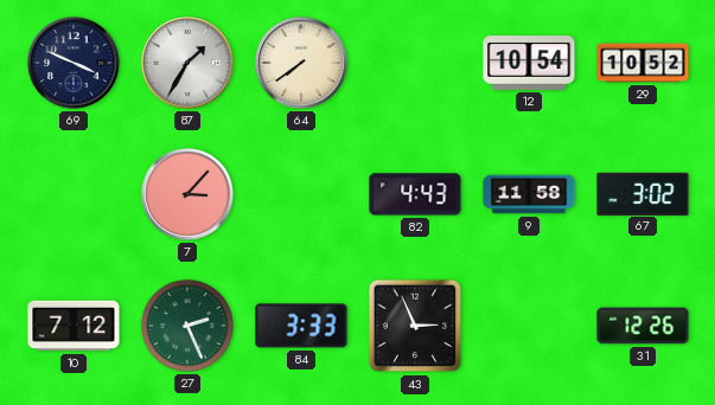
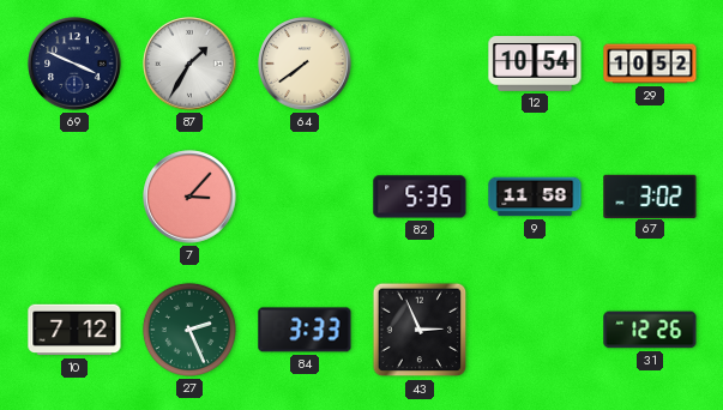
82: 4:43 -> 5:35 (420, 197)
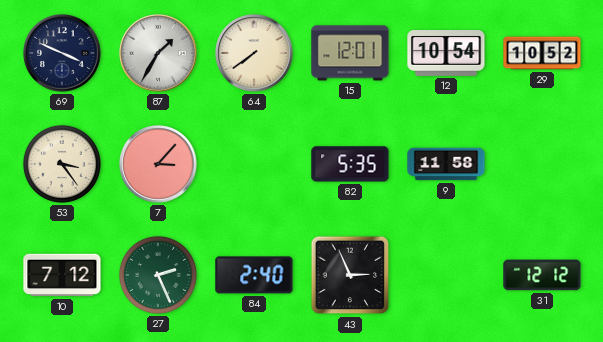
15: none -> 12:01 (350, 53)
53: none -> 3:24 (62, 164)
67: 3:02 -> none (650, 195)
84: 3:33 -> 2:40 (254, 275)
31: 12:26 -> 12:12 (542, 275)
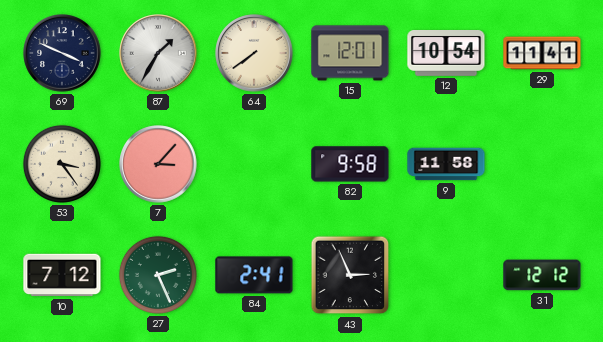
29: 10:52 -> 11:41 (542, 53)
82: 5:35 -> 9:58 (350, 164)
84: 2:40 -> 2:41 (254, 275)
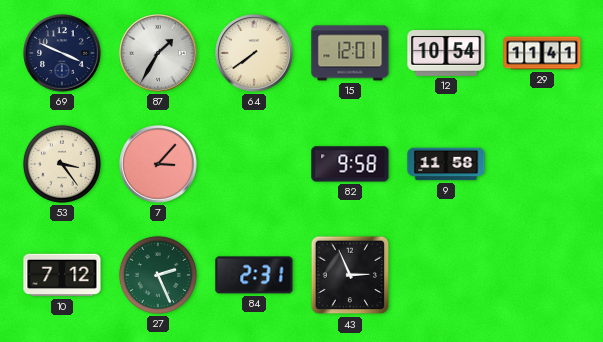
84: 2:41 -> 2:31 (254, 275)
31: 12:12 -> none (542, 275)
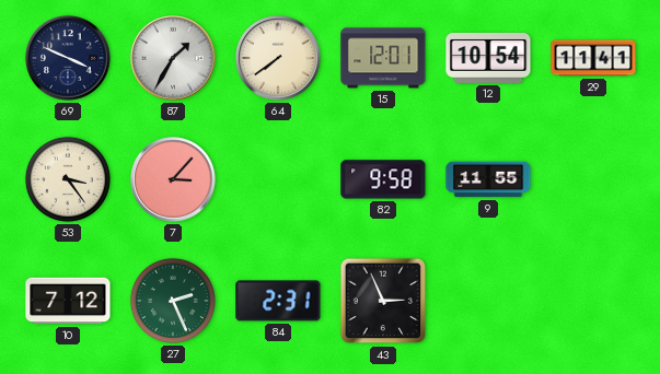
9: 11:58 -> 11:55 (488, 179)
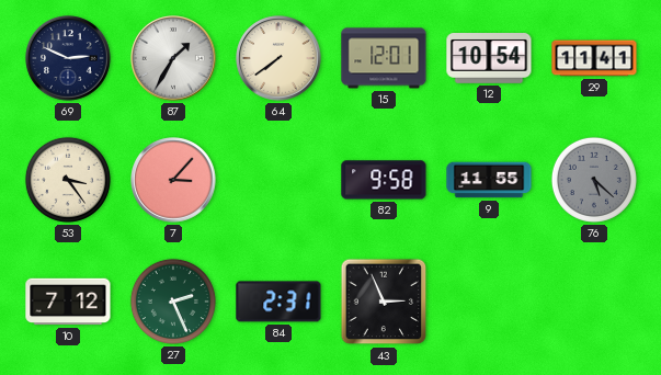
69: 3:49 -> 2:49 (68, 58)
76: none -> 5:22 (594, 180)
